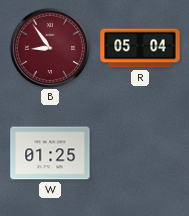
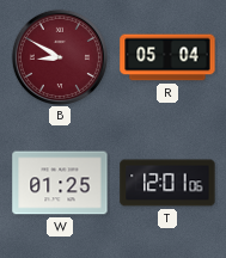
B: 8:54 -> 8:50 (59, 56)
T: none -> 12:01 (167, 183)
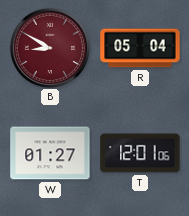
W: 01:25 -> 01:27 (50, 153)
